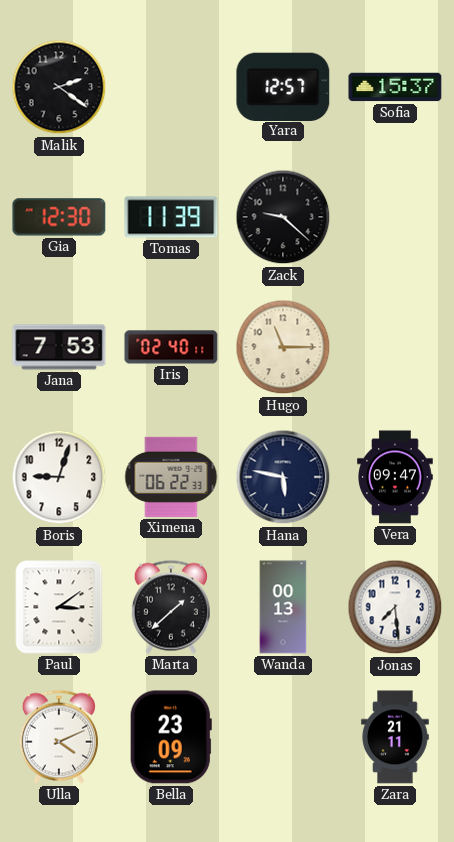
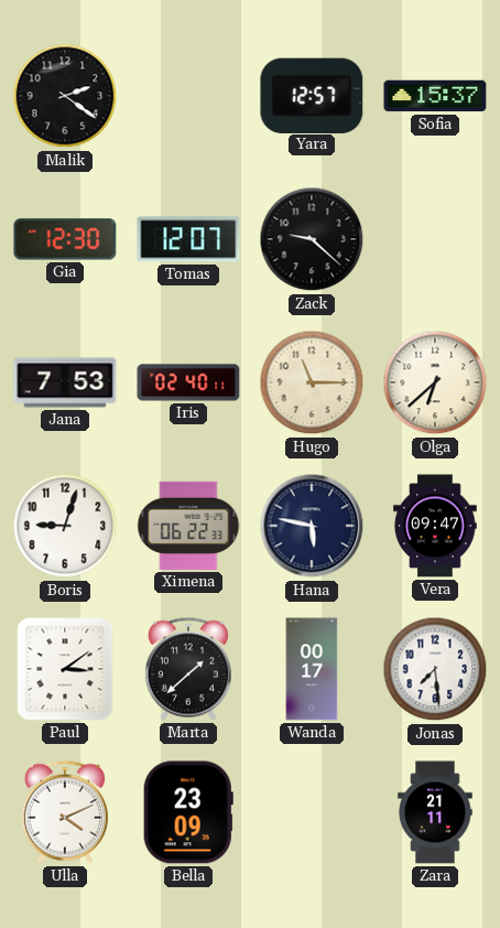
Tomas: 11:39 -> 12:07 (188, 239)
Olga: none -> 6:38 (435, 382)
Wanda: 00:13 -> 00:17 (312, 669)
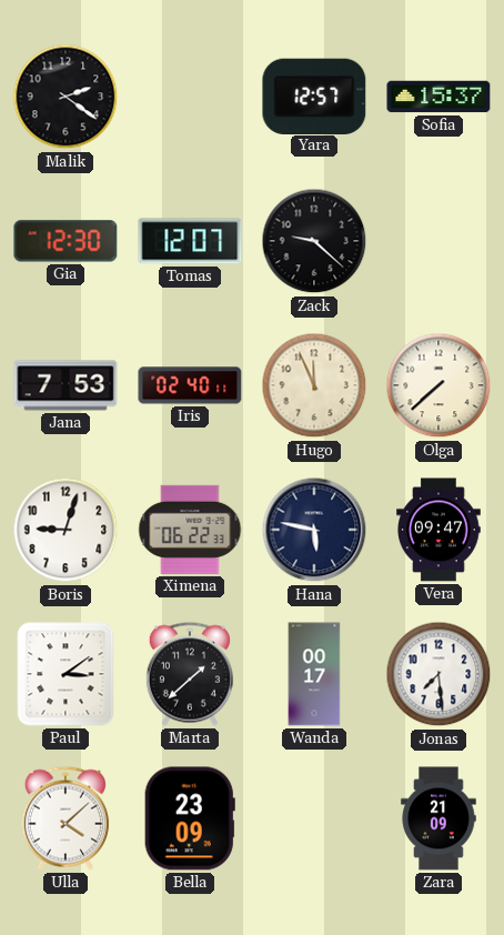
Hugo: 11:15 -> 11:56 (314, 385)
Olga: 6:38 -> 7:38 (439, 385)
Ulla: 4:11 -> 4:08 (65, 818)
Zara: 21:11 -> 21:09 (439, 818)
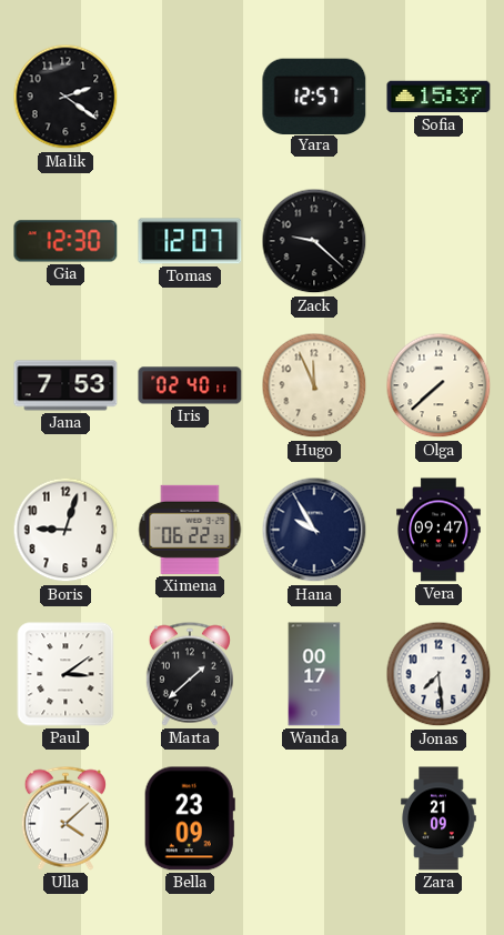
Hana: 5:47 -> 9:55 (314, 530)
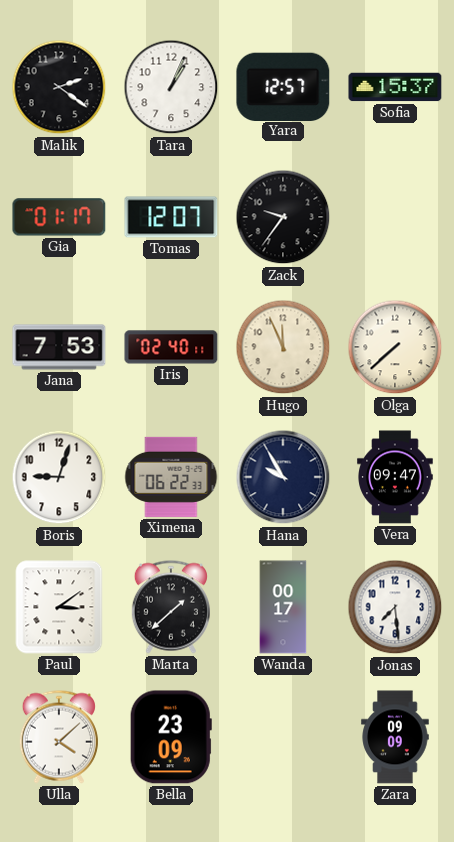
Tara: none -> 1:04 (171, 87)
Gia: 12:30 -> 01:17 (59, 217)
Zack: 9:22 -> 9:36 (283, 217)
Zara: 21:09 -> 09:09 (395, 737)
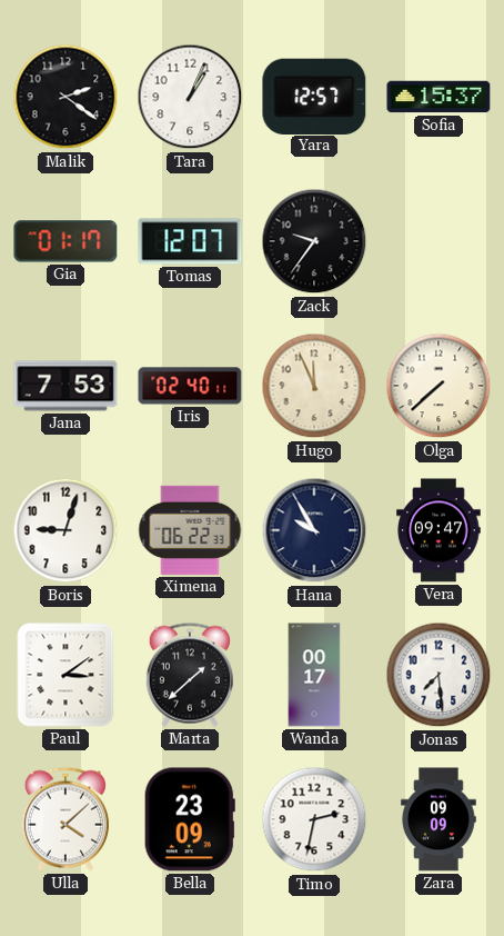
Timo: none -> 2:32 (314, 819)
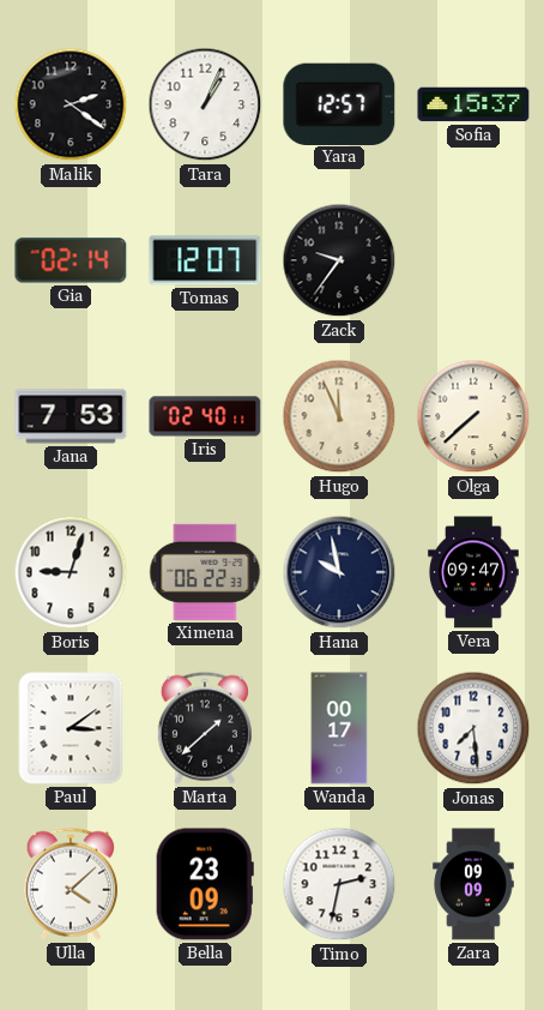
Gia: 01:17 -> 02:14 (71, 260)
Hana: 9:55 -> 9:58 (339, 572)
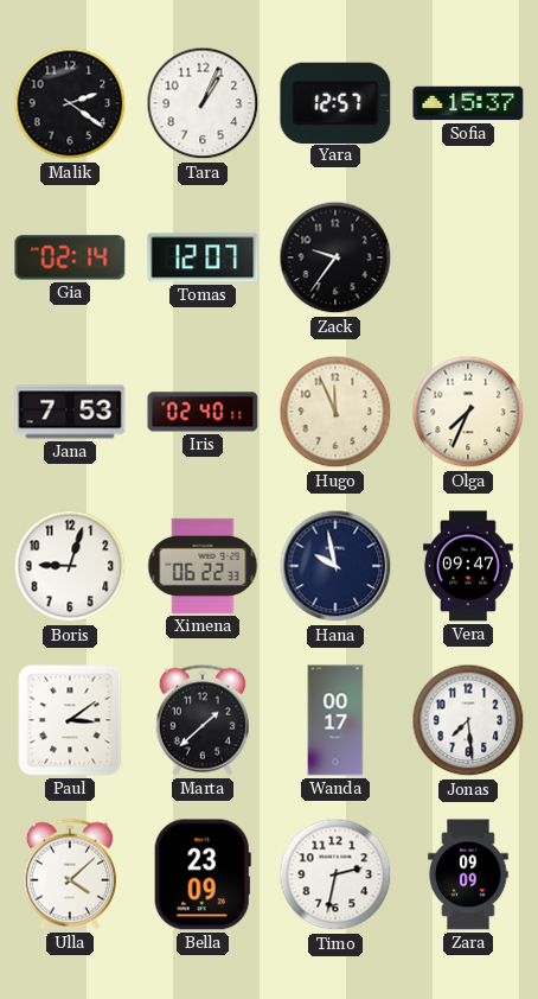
Olga: 7:38 -> 7:34 (468, 412)
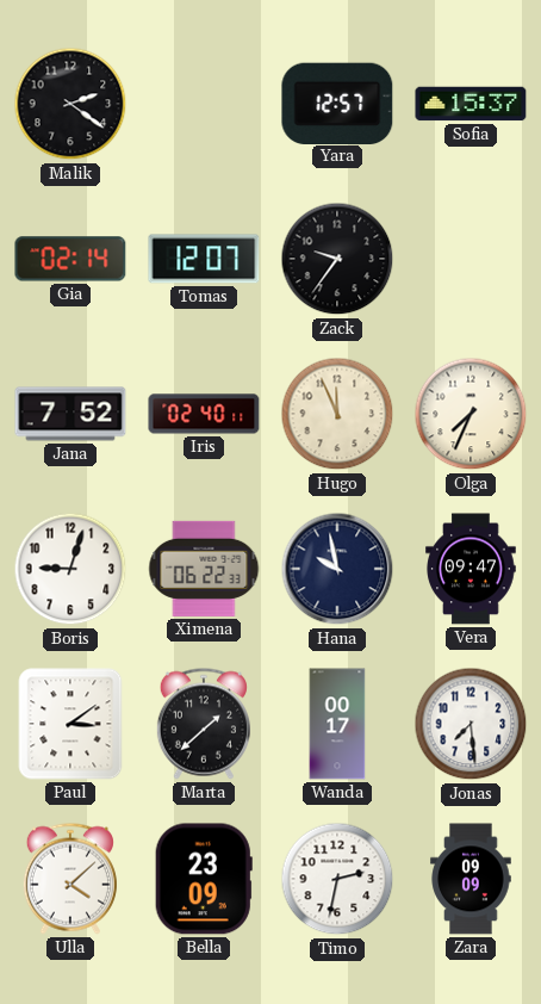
Tara: 1:04 -> none (203, 103)
Jana: 7:53 -> 7:52 (70, 414)
